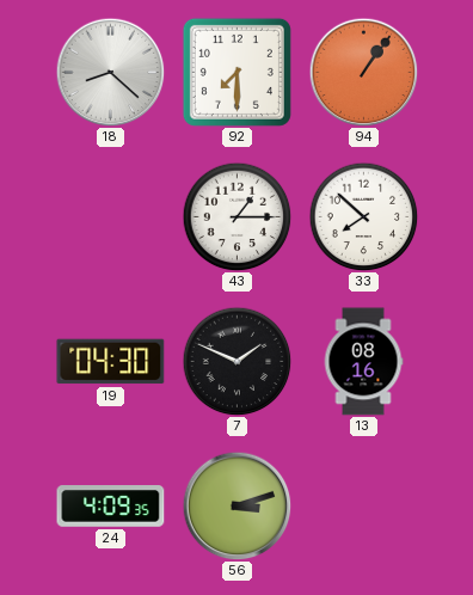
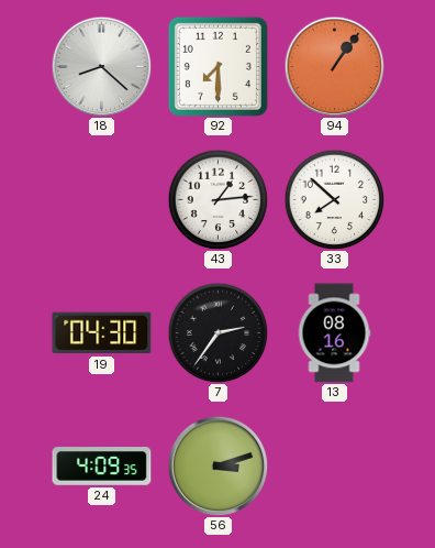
43: 1:15 -> 1:14 (217, 199)
7: 1:49 -> 2:36 (217, 332)
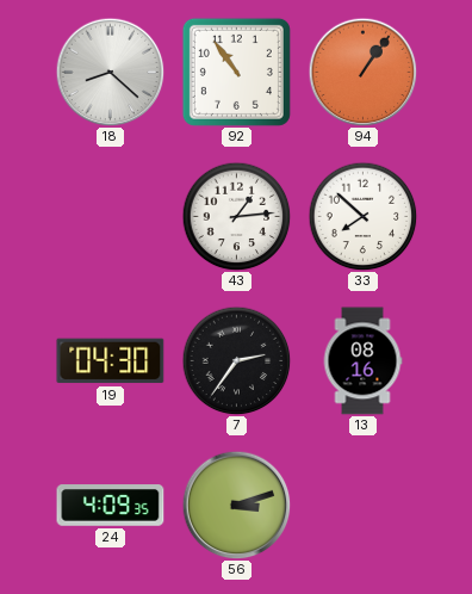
92: 7:30 -> 10:54 (236, 72)
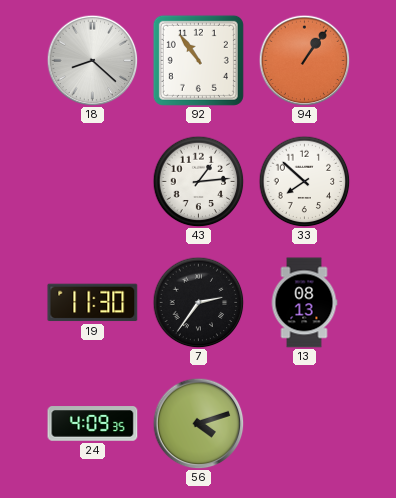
19: 04:30 -> 11:30 (93, 303)
13: 08:16 -> 08:13 (304, 303)
56: 3:12 -> 4:12 (198, 423)
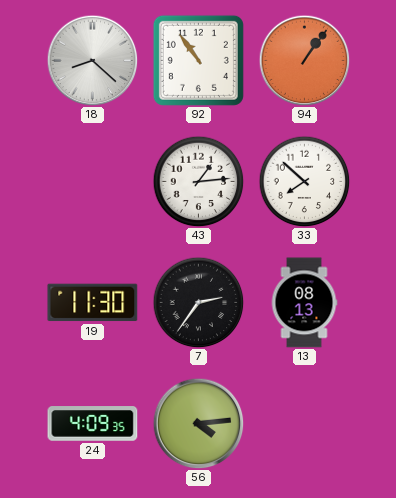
56: 4:12 -> 4:14 (198, 423)
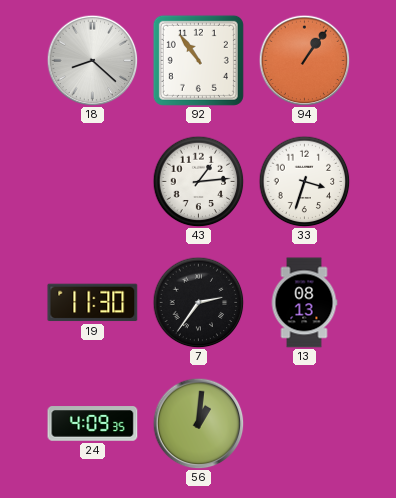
33: 7:52 -> 3:33 (304, 181)
56: 4:14 -> 1:01 (198, 423)
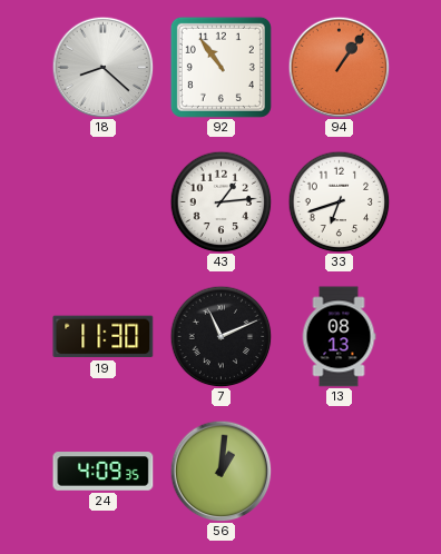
33: 3:33 -> 6:42 (339, 201)
7: 2:36 -> 11:11 (220, 336)
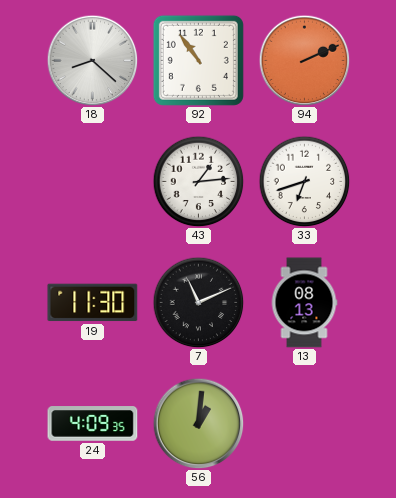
94: 1:06 -> 2:11 (304, 60)
